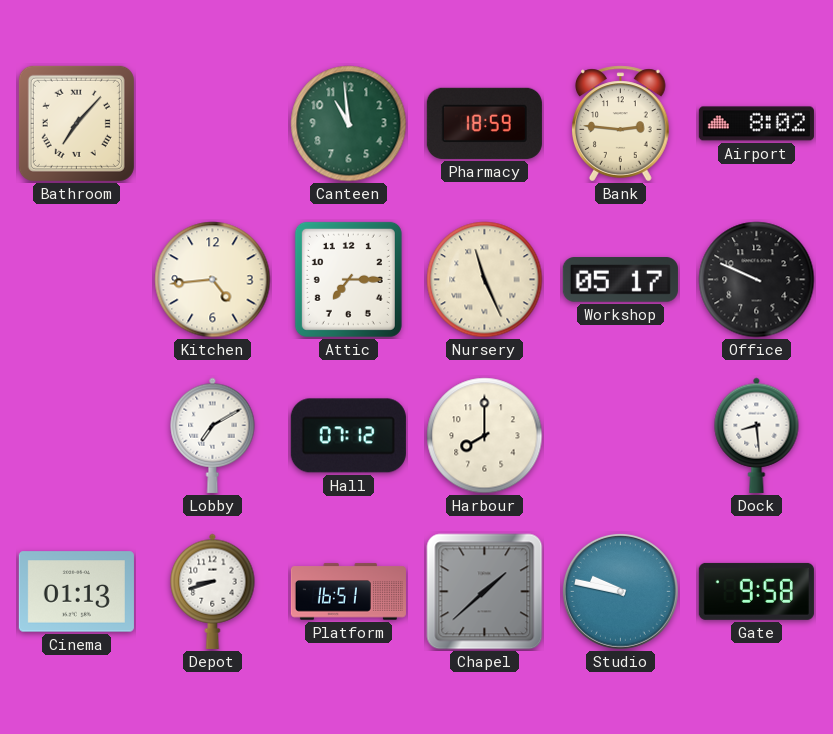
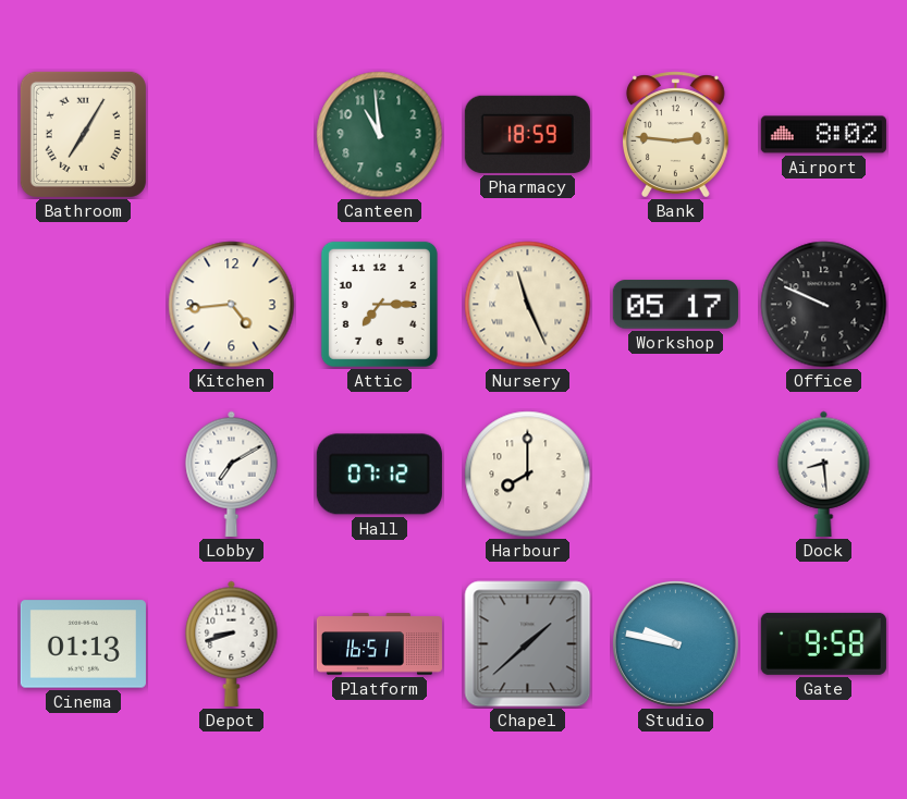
Bathroom: 7:07 -> 7:05 (83, 134)
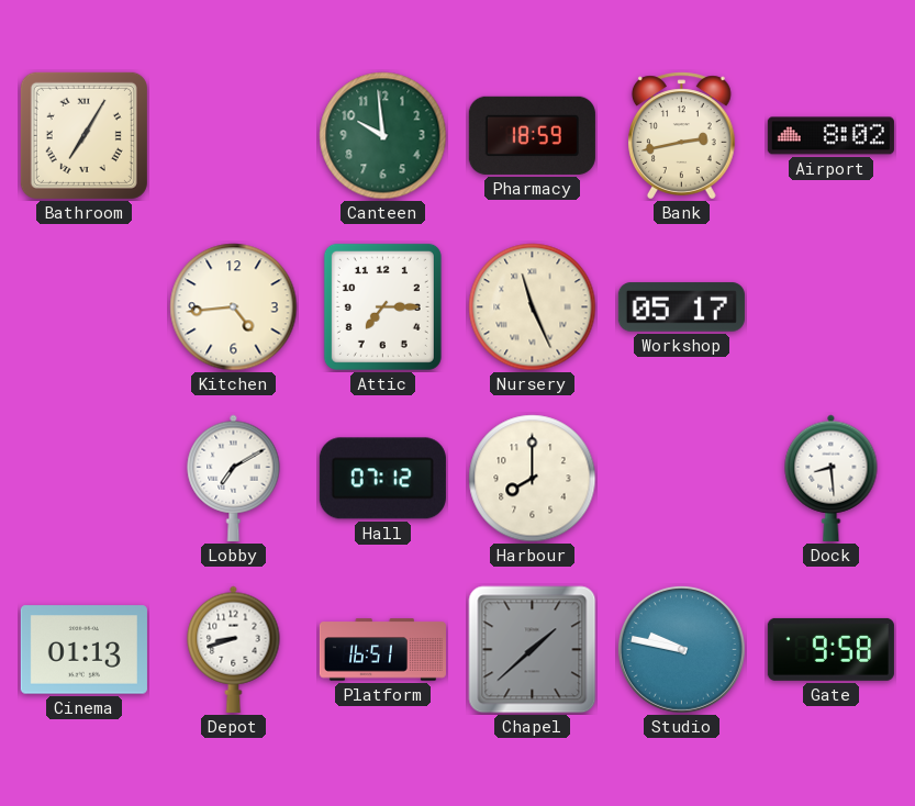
Canteen: 10:59 -> 9:59 (383, 136)
Bank: 2:46 -> 2:43 (682, 136)
Office: 9:49 -> none (824, 305)
